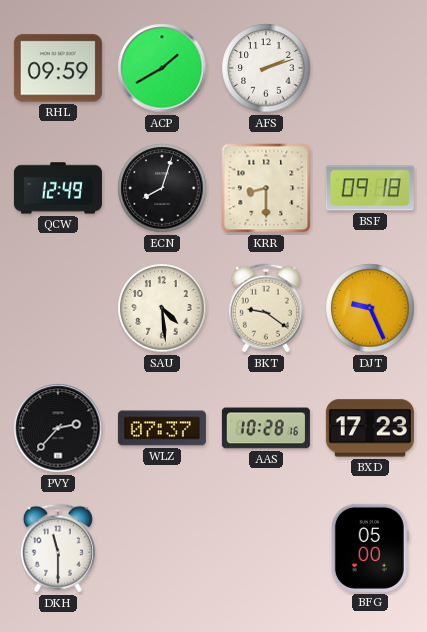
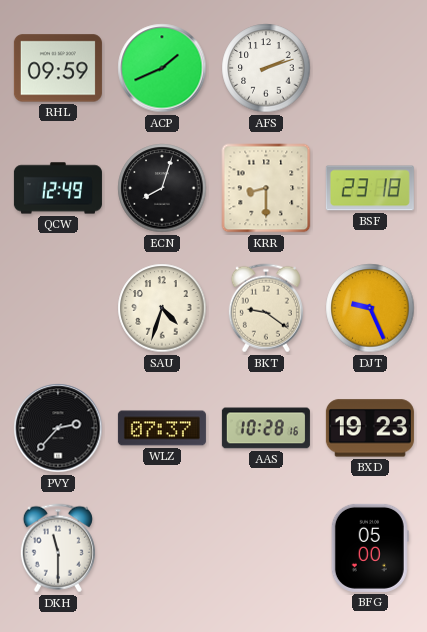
ACP: 1:40 -> 1:41 (162, 68)
BSF: 09:18 -> 23:18 (370, 188)
SAU: 4:29 -> 4:33 (162, 308)
BXD: 17:23 -> 19:23 (370, 428)
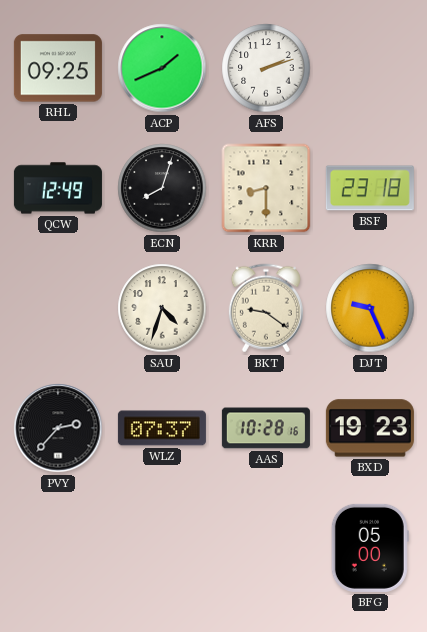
RHL: 09:59 -> 09:25 (58, 68)
DKH: 11:30 -> none (58, 548)
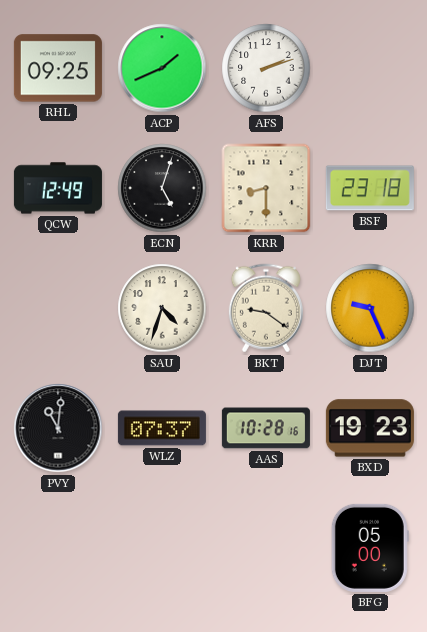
ECN: 8:03 -> 5:03 (162, 188)
PVY: 2:37 -> 11:01 (58, 428)
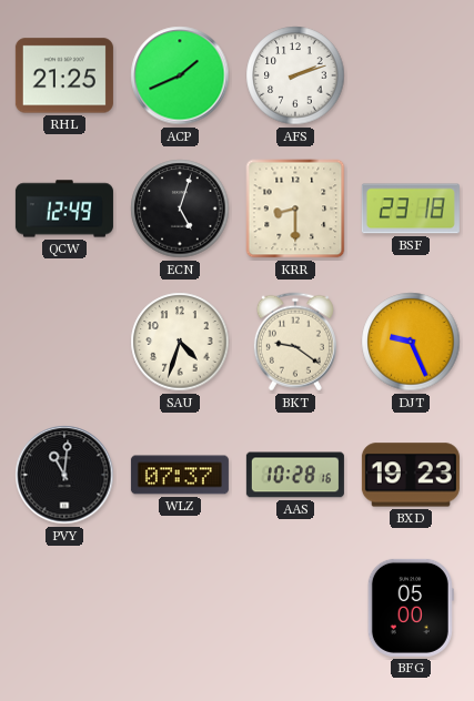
RHL: 09:25 -> 21:25 (64, 75)
